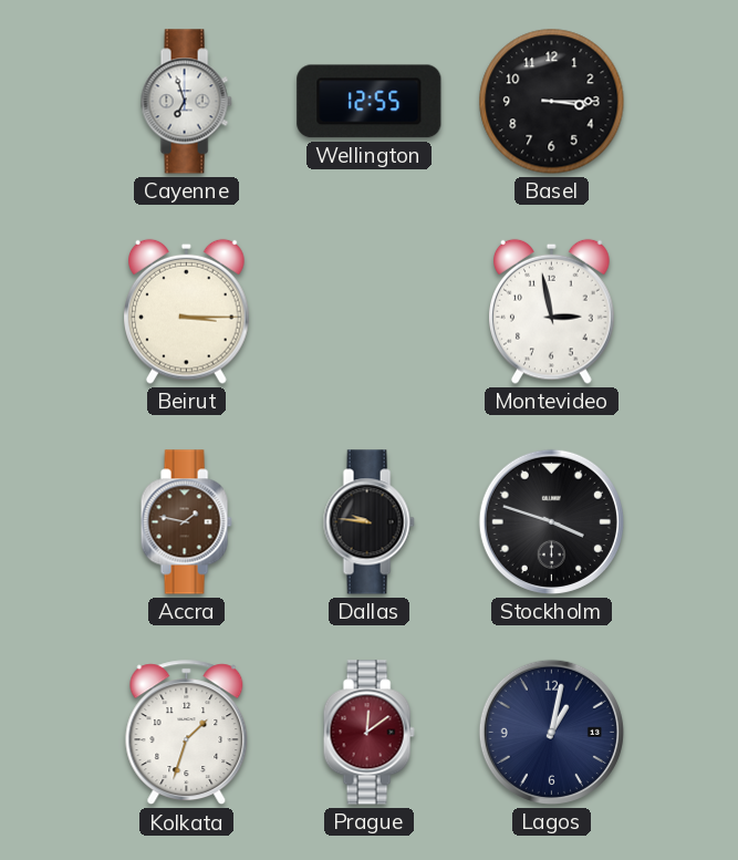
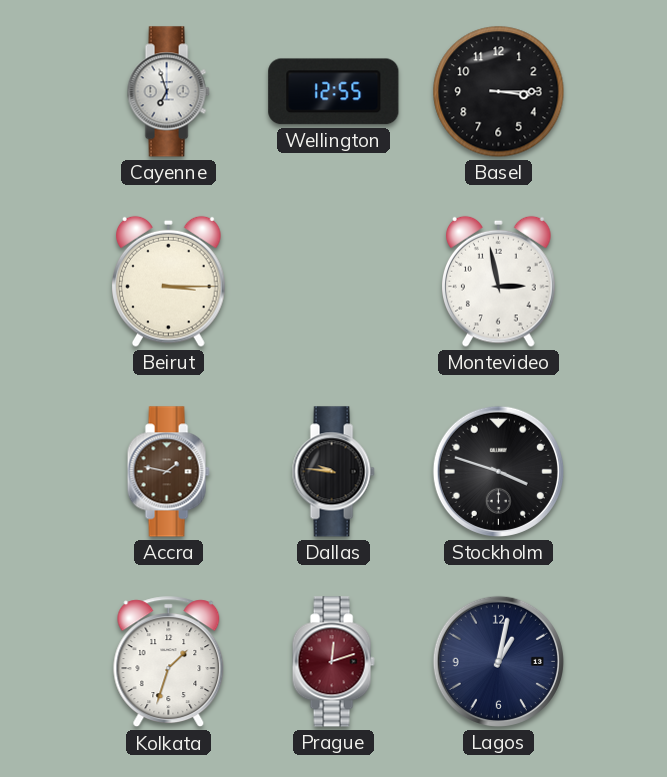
Prague: 12:09 -> 12:12 (333, 662)
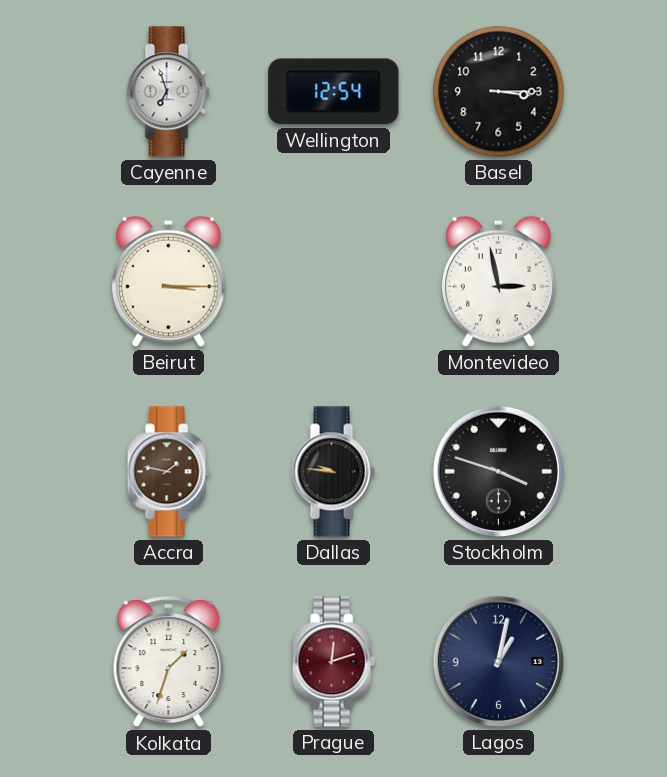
Wellington: 12:55 -> 12:54 (334, 92)
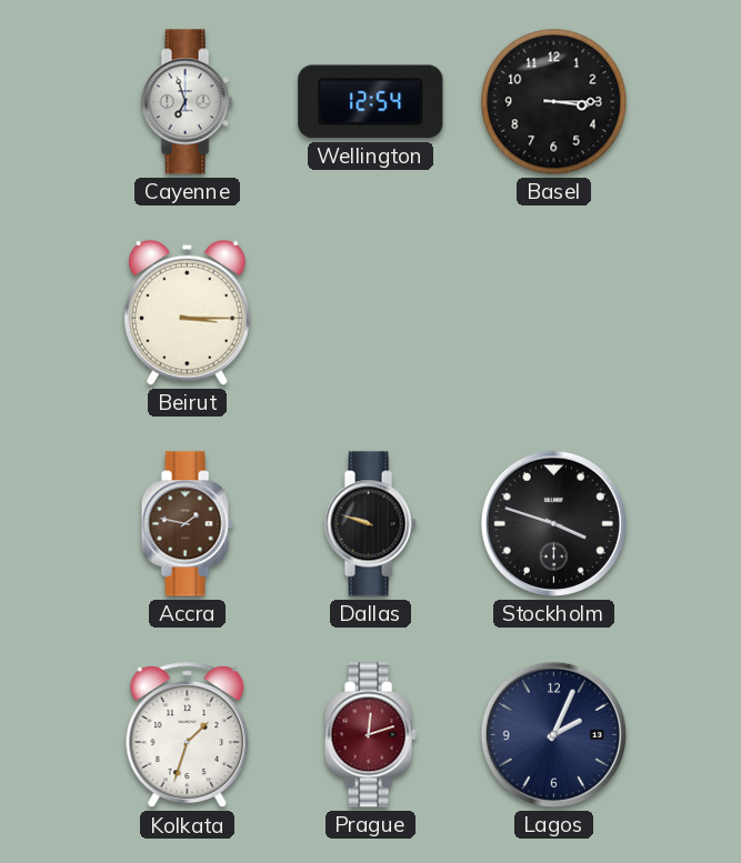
Montevideo: 2:58 -> none (499, 281)
Dallas: 9:46 -> 9:48 (370, 524)
Lagos: 1:02 -> 2:04 (553, 734)
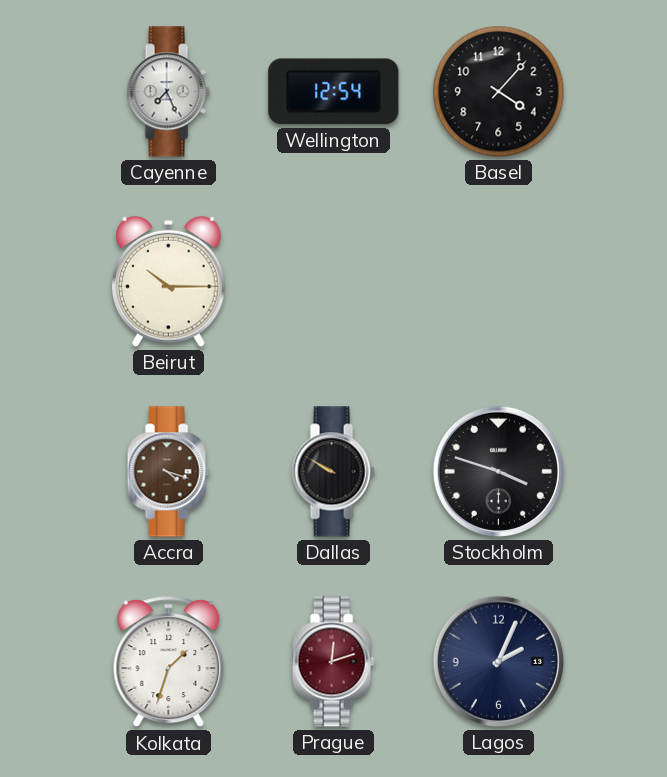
Cayenne: 6:57 -> 7:26 (168, 92)
Basel: 3:15 -> 4:07 (499, 92)
Beirut: 3:15 -> 10:15 (169, 281)
Accra: 1:47 -> 4:18 (168, 472)
Dallas: 9:48 -> 9:50 (333, 472)
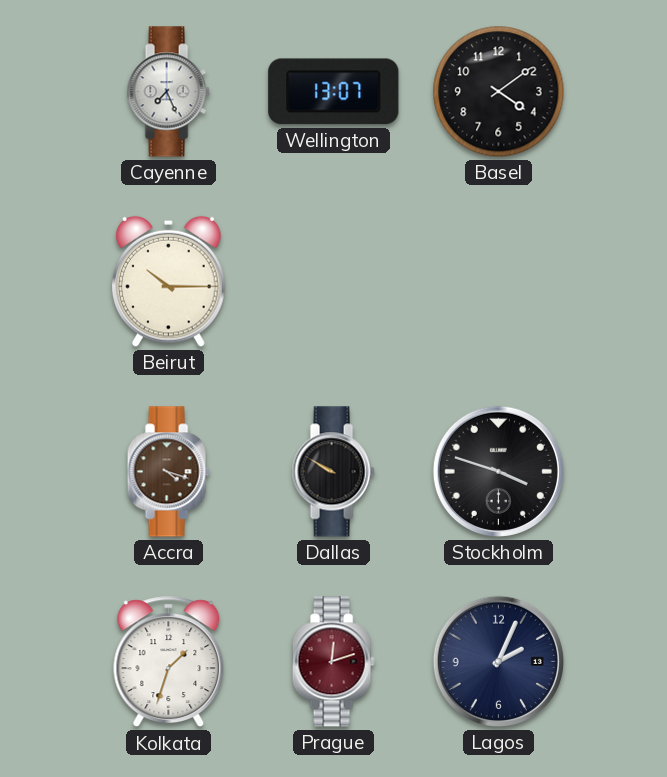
Wellington: 12:54 -> 13:07 (334, 92)
Basel: 4:07 -> 4:09 (499, 92)
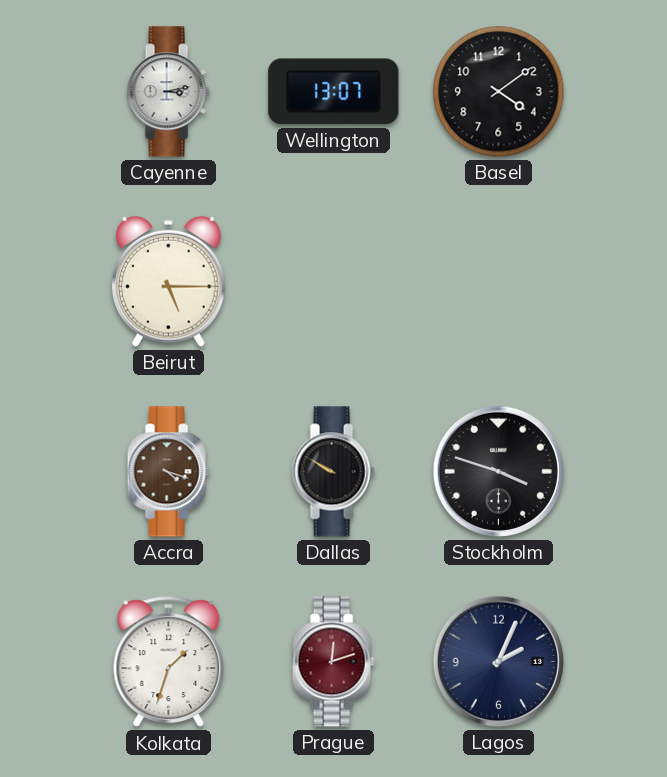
Cayenne: 7:26 -> 3:13 (168, 92)
Beirut: 10:15 -> 5:15 (169, 281)
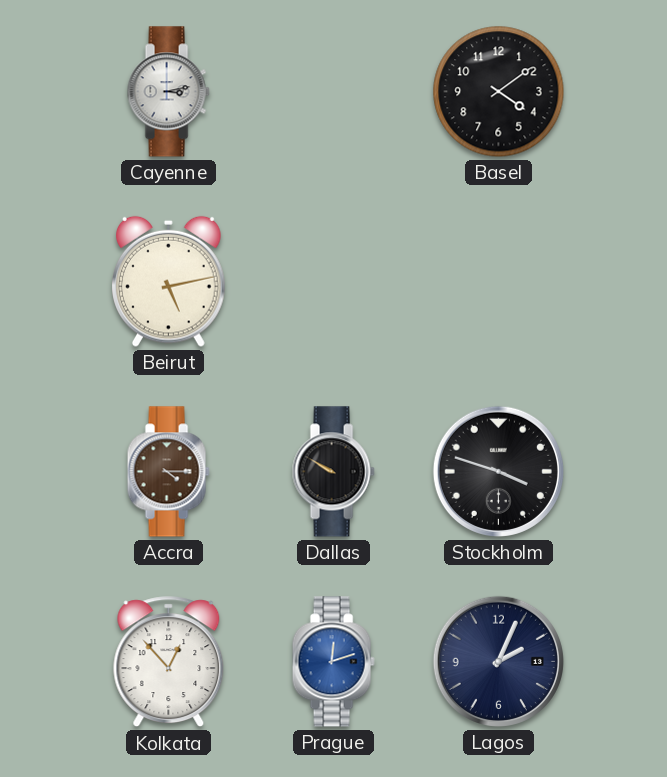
Wellington: 13:07 -> none (334, 92)
Beirut: 5:15 -> 5:13 (169, 281)
Accra: 4:18 -> 4:15 (168, 472)
Kolkata: 1:33 -> 12:53 (169, 662)
Prague dial: burgundy -> blue (333, 662)
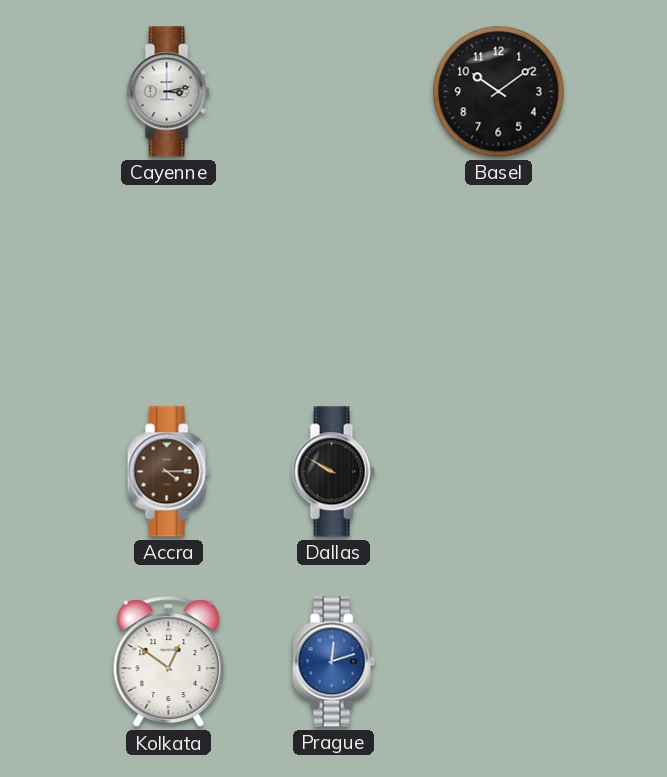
Basel: 4:09 -> 10:09 (499, 92)
Beirut: 5:13 -> none (169, 281)
Stockholm: 3:48 -> none (498, 471)
Kolkata: 12:53 -> 12:51 (169, 662)
Lagos: 2:04 -> none (498, 661)
